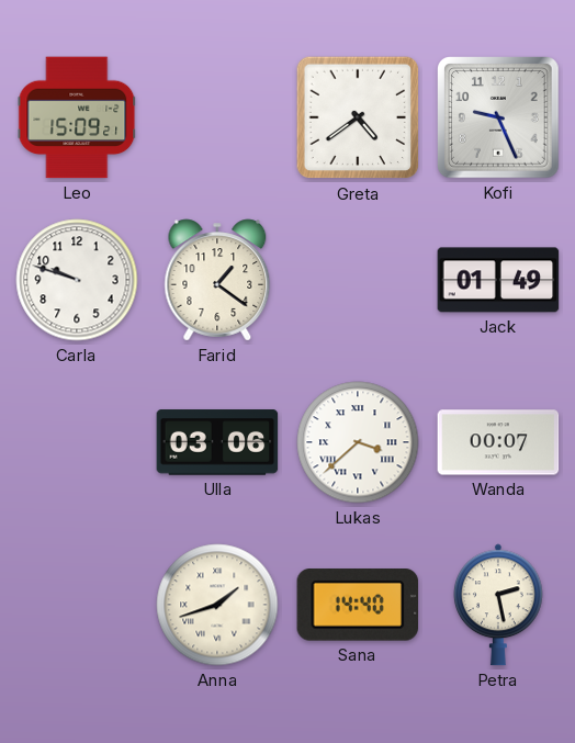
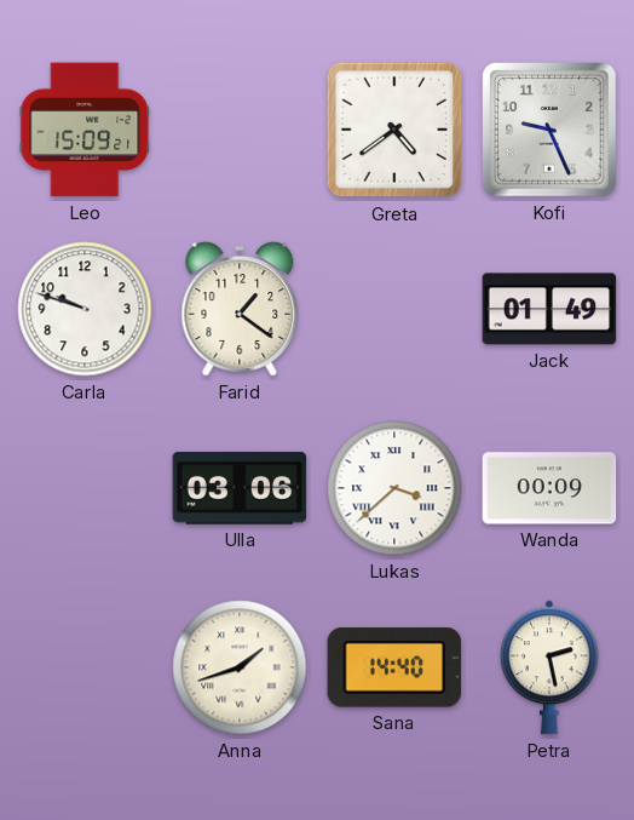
Wanda: 00:07 -> 00:09 (549, 488)
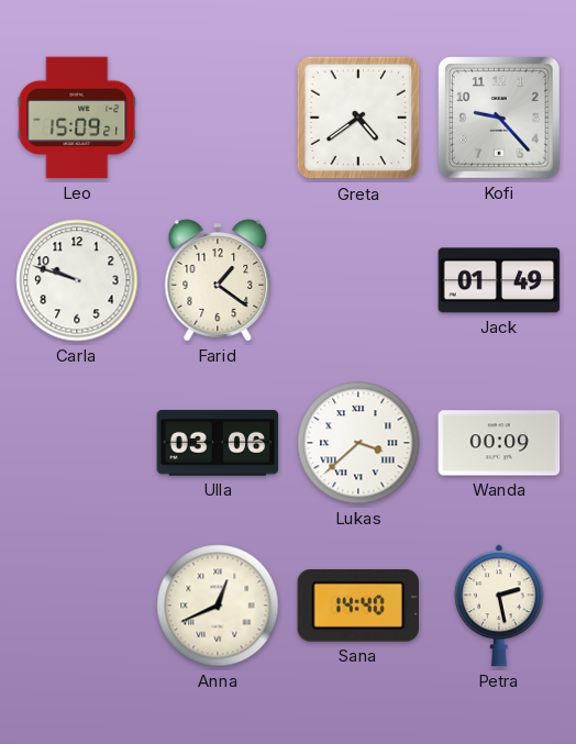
Kofi: 9:26 -> 9:23 (500, 119)
Anna: 1:42 -> 12:41 (218, 606)
